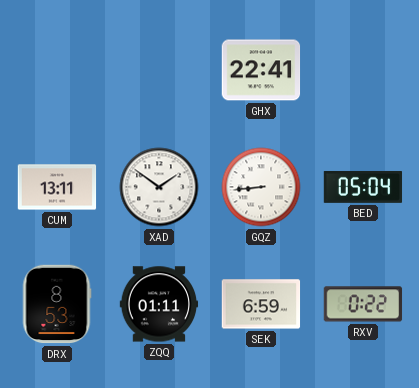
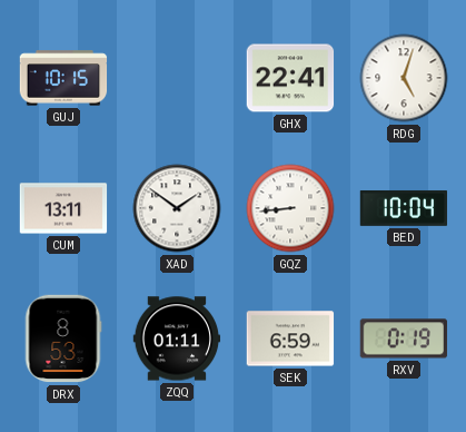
GUJ: none -> 10:15 (63, 78)
RDG: none -> 5:03 (404, 78)
BED: 05:04 -> 10:04 (404, 208)
RXV: 0:22 -> 0:19 (404, 338)
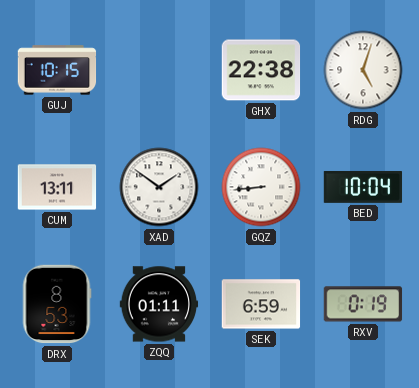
GHX: 22:41 -> 22:38 (261, 70)
